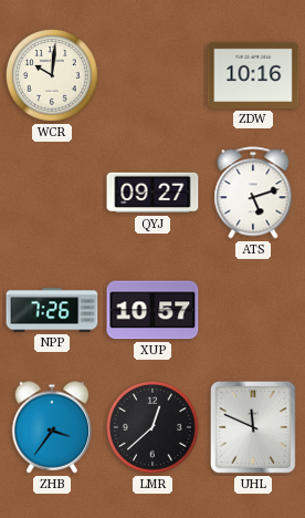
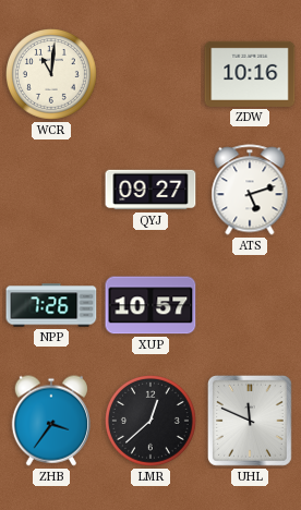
WCR: 10:01 -> 11:01 (52, 75)
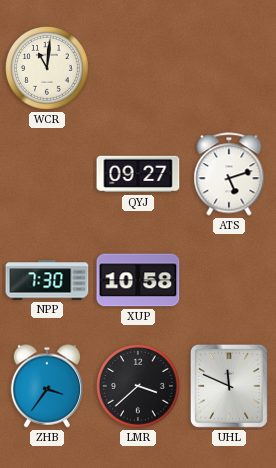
ZDW: 10:16 -> none (250, 74)
NPP: 7:26 -> 7:30 (47, 280)
XUP: 10:57 -> 10:58 (138, 280)
LMR: 12:38 -> 3:38 (139, 387)
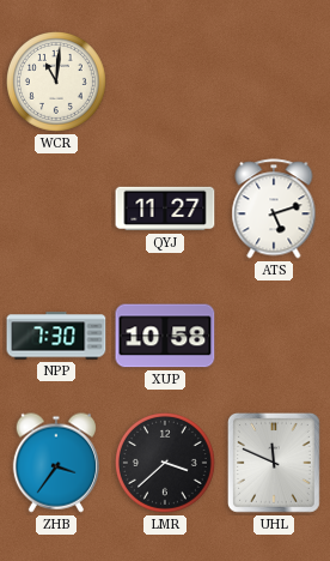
QYJ: 09:27 -> 11:27 (165, 209)
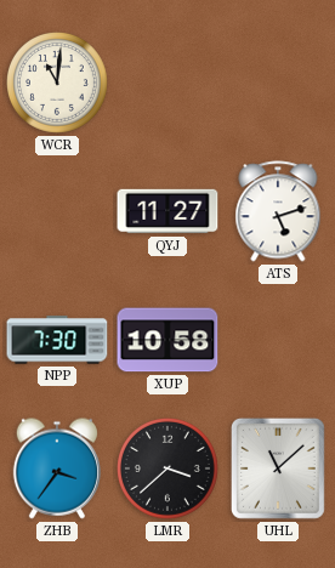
UHL: 11:49 -> 11:08 (278, 470)
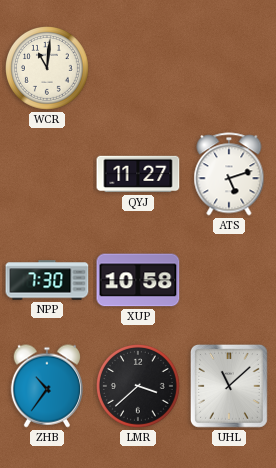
ZHB: 3:36 -> 10:36 (46, 386)
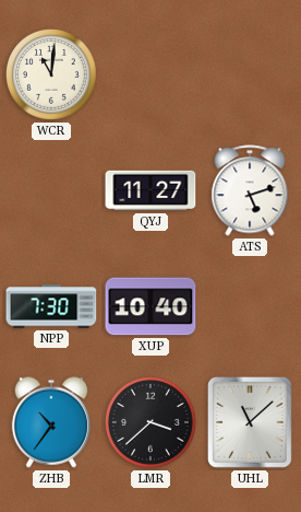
XUP: 10:58 -> 10:40 (150, 306)
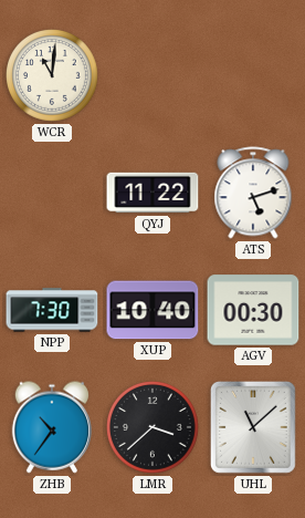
QYJ: 11:27 -> 11:22 (152, 193)
AGV: none -> 00:30 (253, 310)
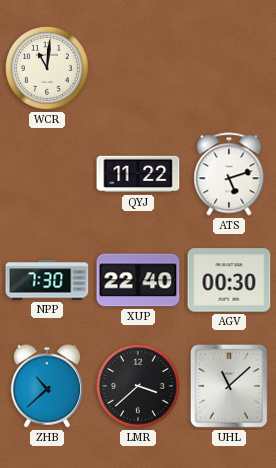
XUP: 10:40 -> 22:40 (138, 280)
ZHB: 10:36 -> 10:38 (46, 386)
